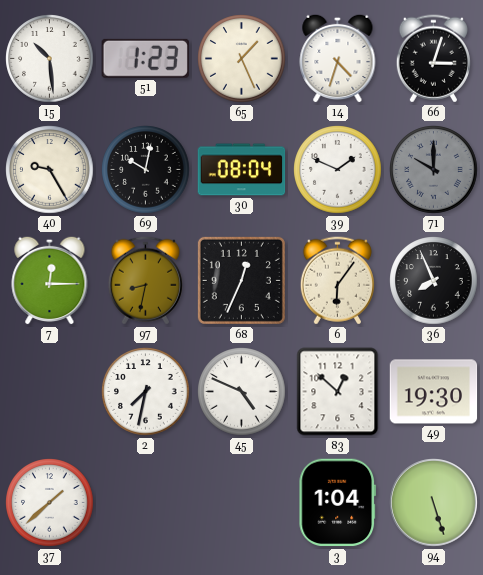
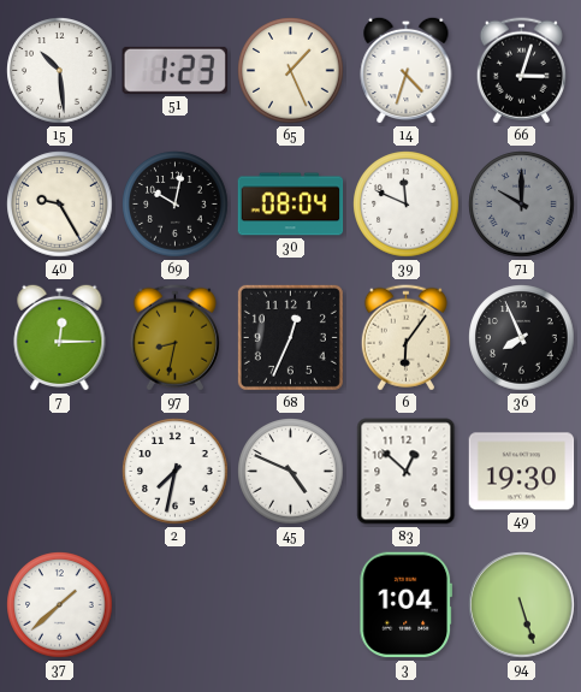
39: 1:49 -> 11:49 (407, 205)
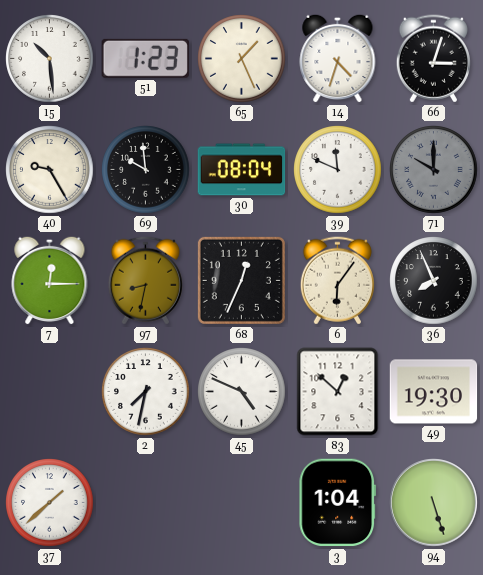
69: 10:02 -> 9:59 (146, 170)
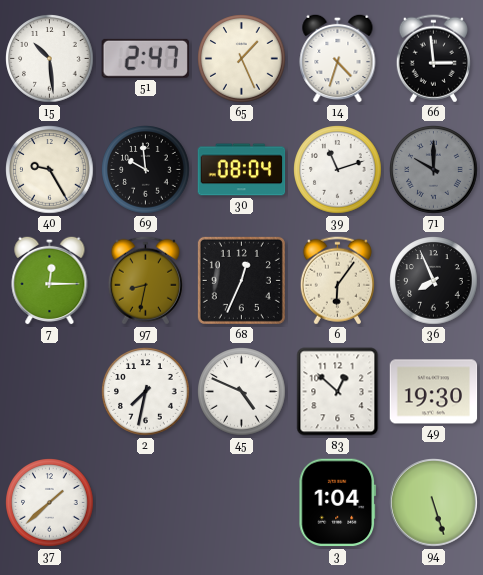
51: 1:23 -> 2:47 (145, 58)
66: 3:03 -> 2:59 (433, 59)
39: 11:49 -> 11:12 (338, 170)
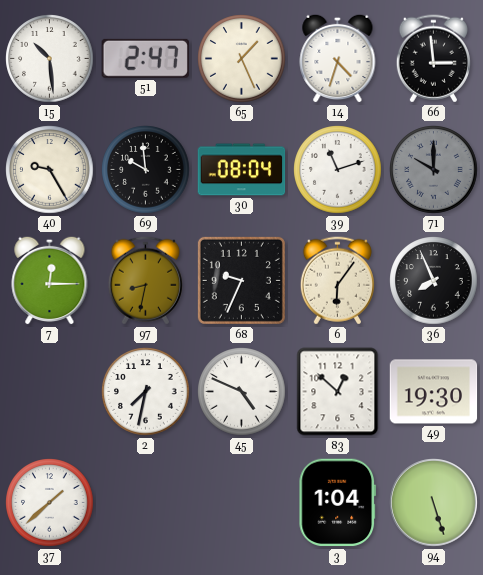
68: 12:34 -> 9:34 (241, 280)
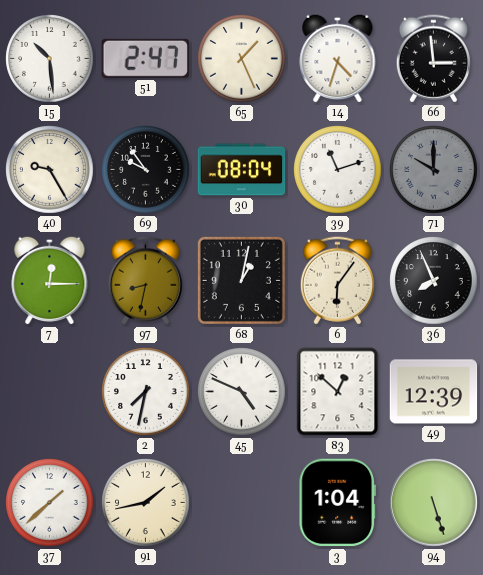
69: 9:59 -> 9:54 (146, 170)
68: 9:34 -> 1:02 (241, 280)
49: 19:30 -> 12:39 (434, 392)
91: none -> 1:43 (146, 503)
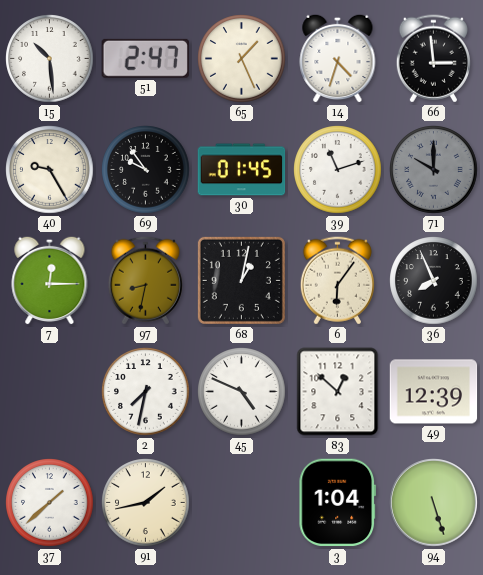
30: 08:04 -> 01:45 (242, 170)
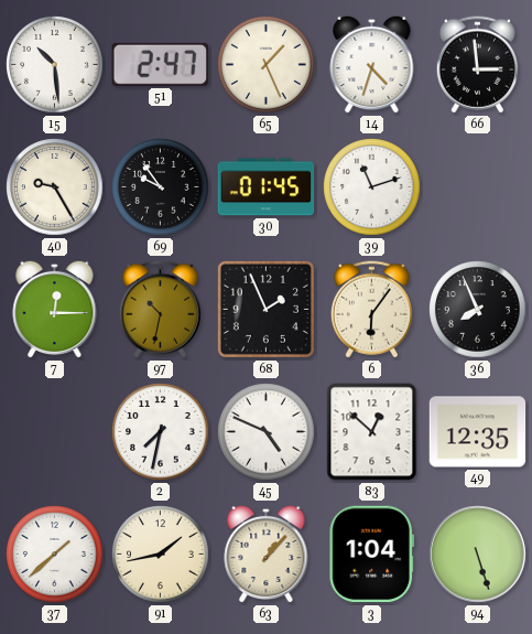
71: 10:00 -> none (434, 170)
97: 8:32 -> 10:32 (160, 310)
68: 1:02 -> 1:56 (265, 309)
49: 12:39 -> 12:35 (478, 432)
63: none -> 1:07 (267, 554)
